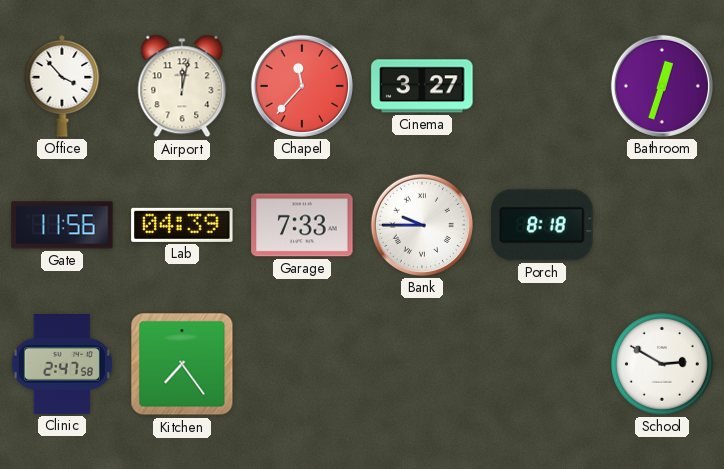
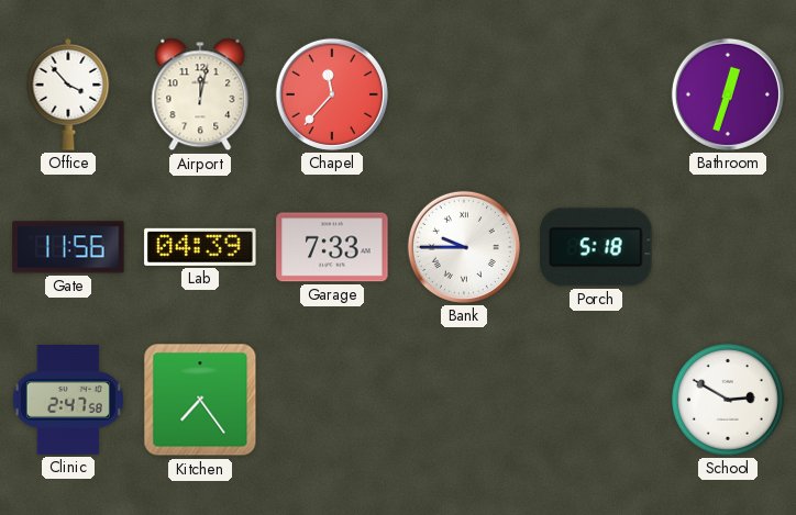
Cinema: 3:27 -> none (422, 86)
Porch: 8:18 -> 5:18 (596, 247)
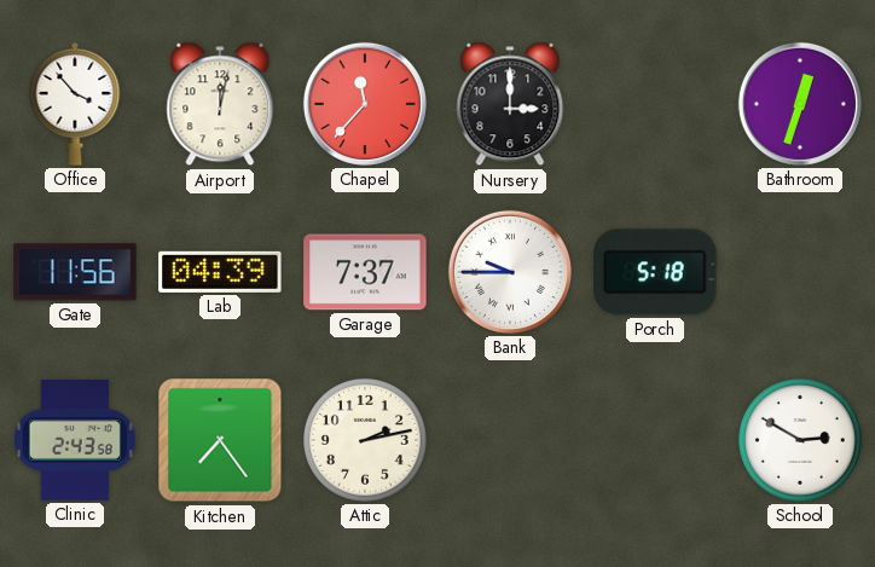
Nursery: none -> 3:00 (510, 104)
Garage: 7:33 -> 7:37 (365, 272)
Clinic: 2:47 -> 2:43 (75, 441)
Attic: none -> 2:13 (365, 440)
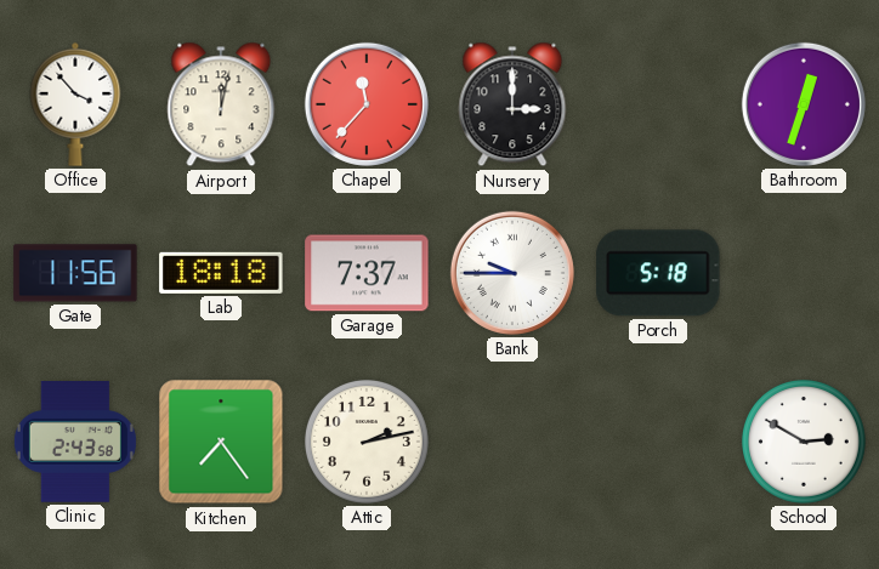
Lab: 04:39 -> 18:18 (221, 273)
